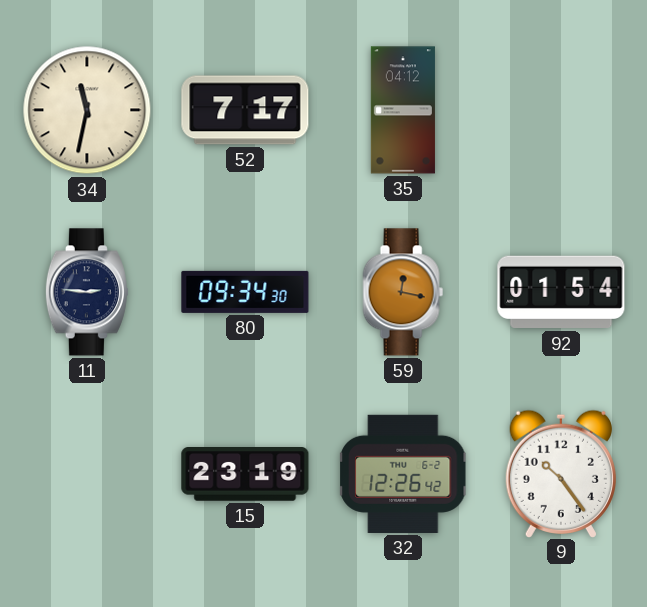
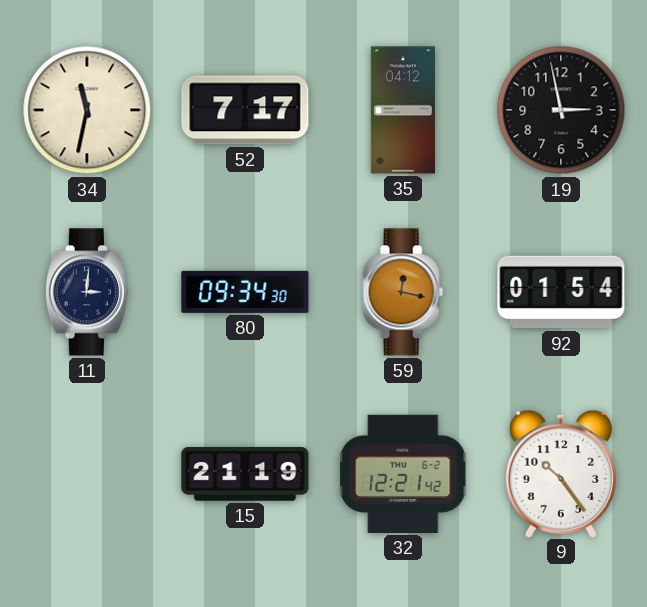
19: none -> 2:58 (561, 110)
11: 2:46 -> 3:01 (87, 292)
15: 23:19 -> 21:19 (245, 475)
32: 12:26 -> 12:21 (404, 474)
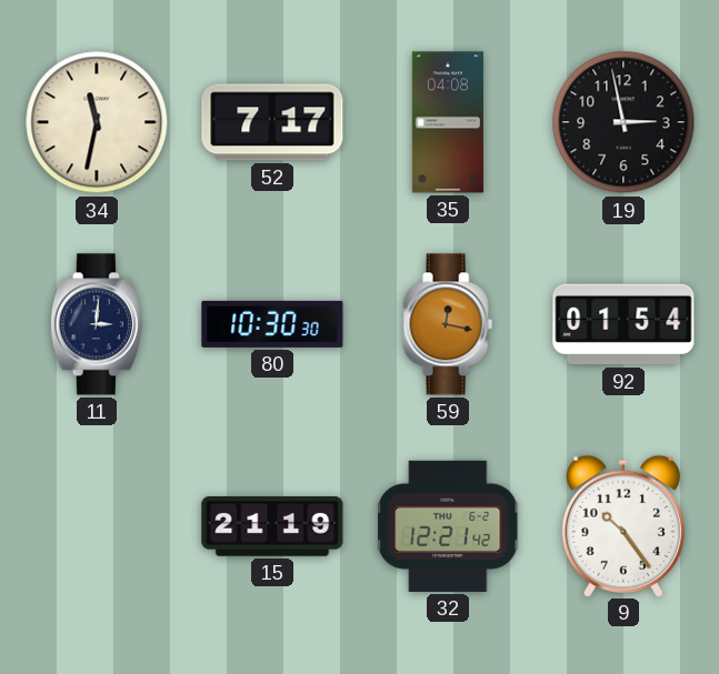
35: 04:12 -> 04:08 (448, 122)
80: 09:34 -> 10:30 (272, 324)
